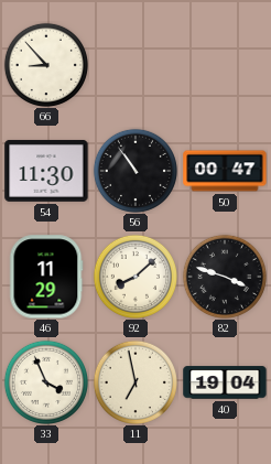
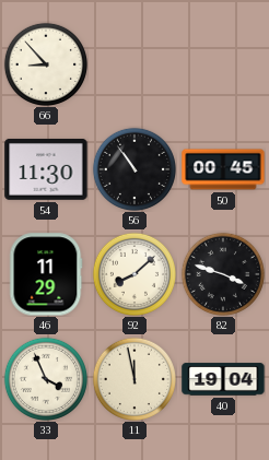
50: 00:47 -> 00:45 (223, 169)
11: 6:58 -> 11:58 (134, 379)
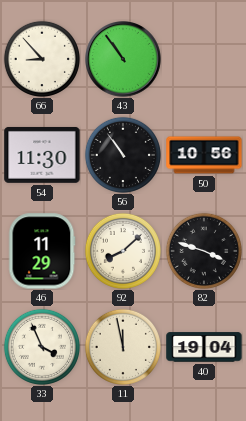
43: none -> 10:54 (124, 60)
50: 00:45 -> 10:56 (204, 155)
